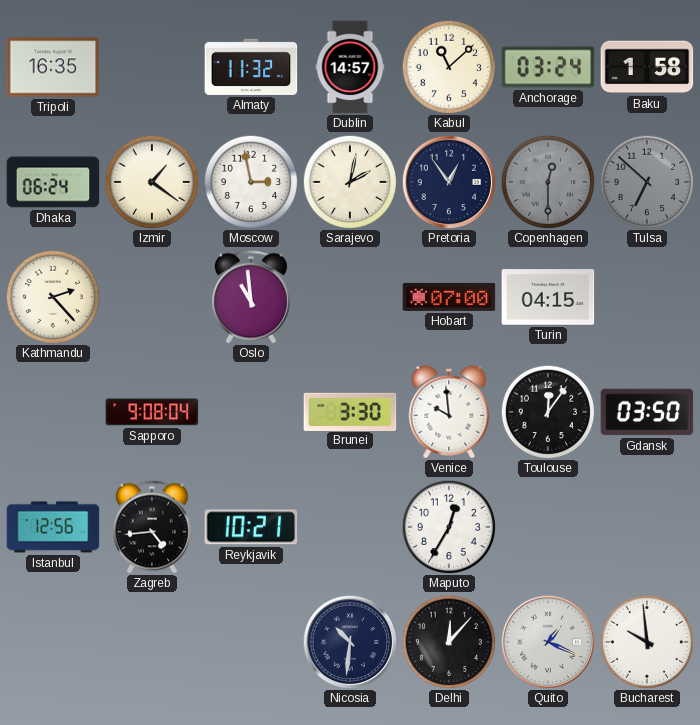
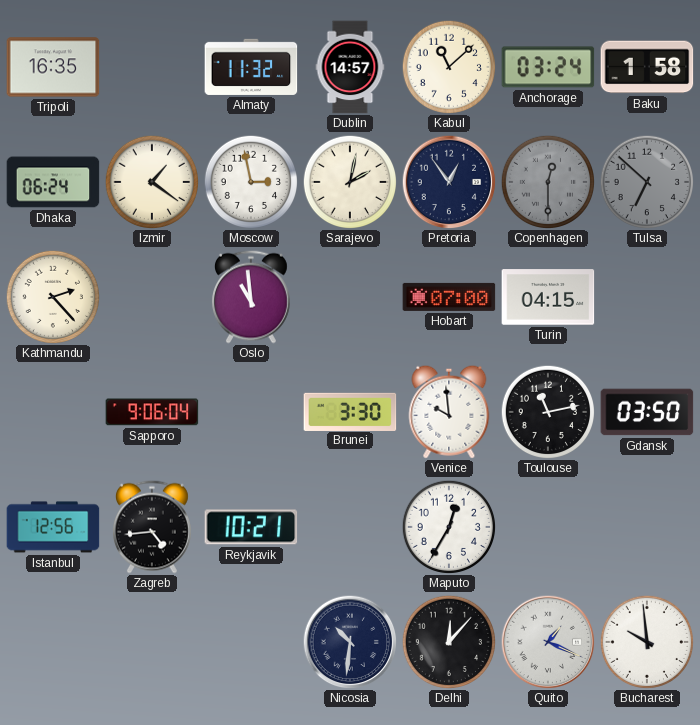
Sapporo: 9:08 -> 9:06 (152, 412)
Toulouse: 12:06 -> 11:13 (547, 411)
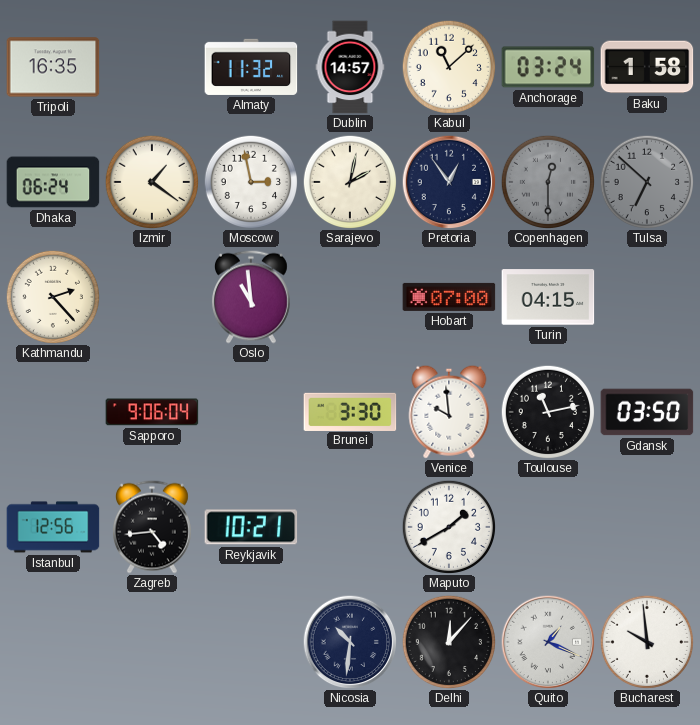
Maputo: 12:35 -> 1:40 (448, 526)
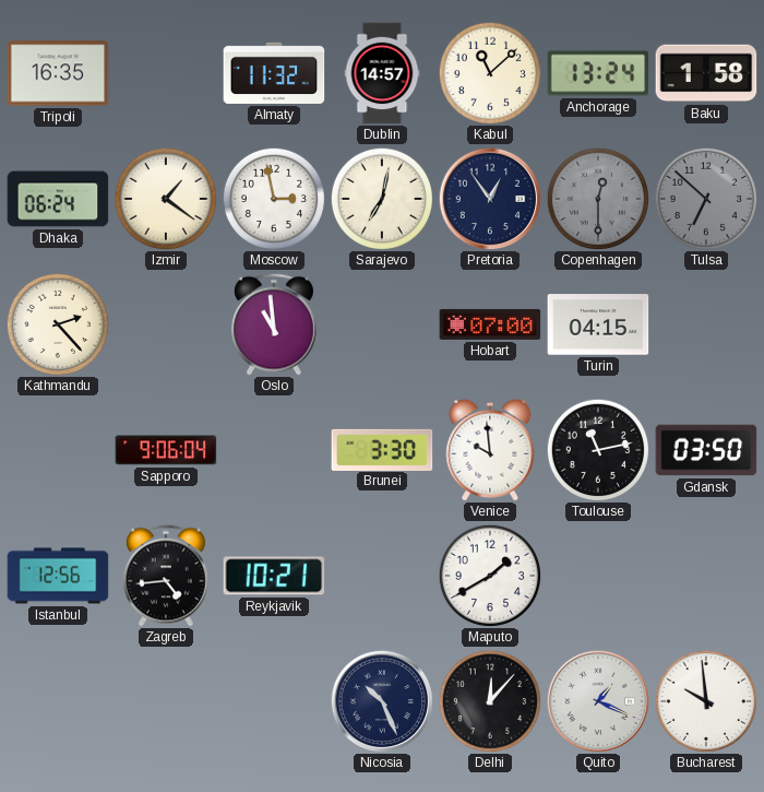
Anchorage: 03:24 -> 13:24 (598, 73)
Sarajevo: 2:02 -> 7:02 (381, 198)
Nicosia: 10:31 -> 10:26 (382, 701)
